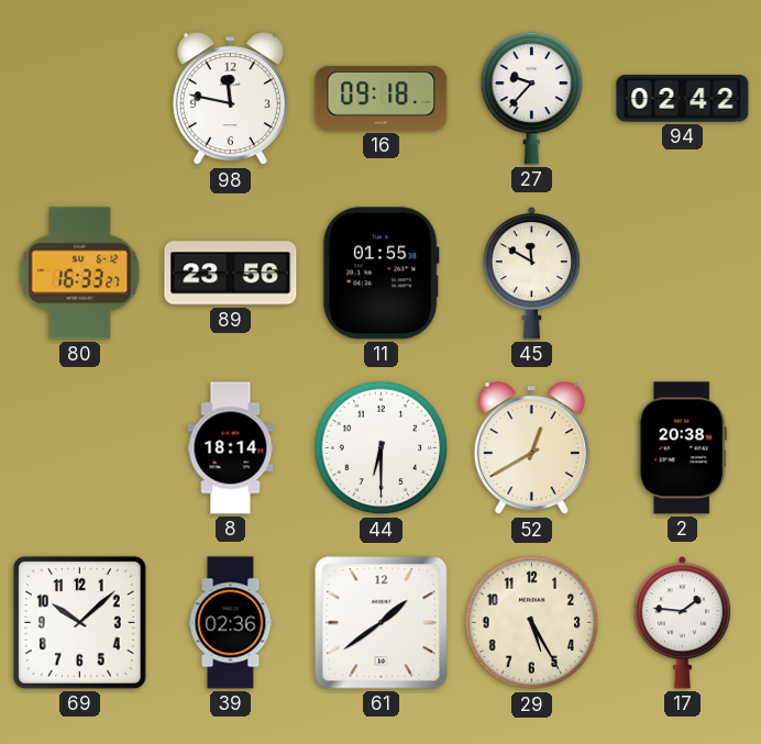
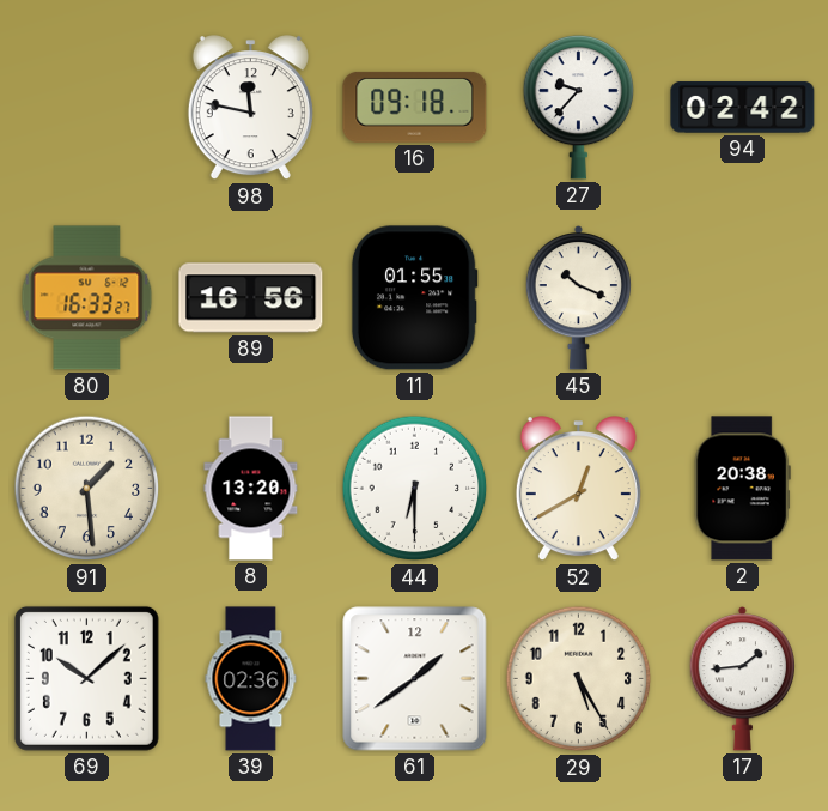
89: 23:56 -> 16:56 (251, 298)
45: 11:50 -> 10:19 (579, 298)
91: none -> 1:29 (87, 489)
8: 18:14 -> 13:20 (251, 489)
17: 1:46 -> 1:44 (743, 679)
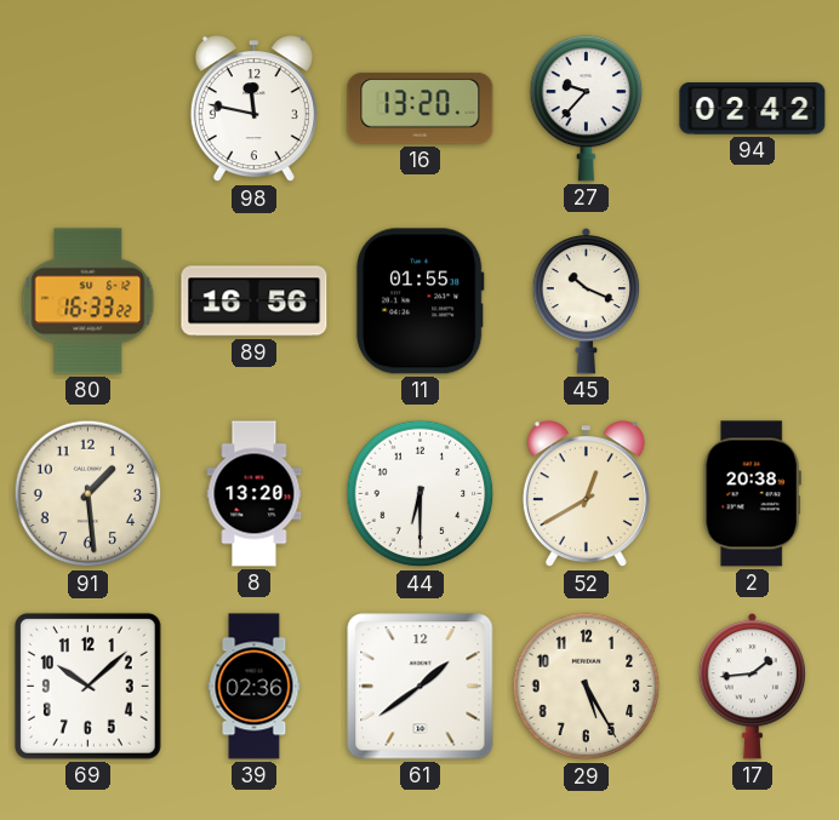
16: 09:18 -> 13:20 (421, 108)
80: 16:33:27 -> 16:33:22 (89, 302)
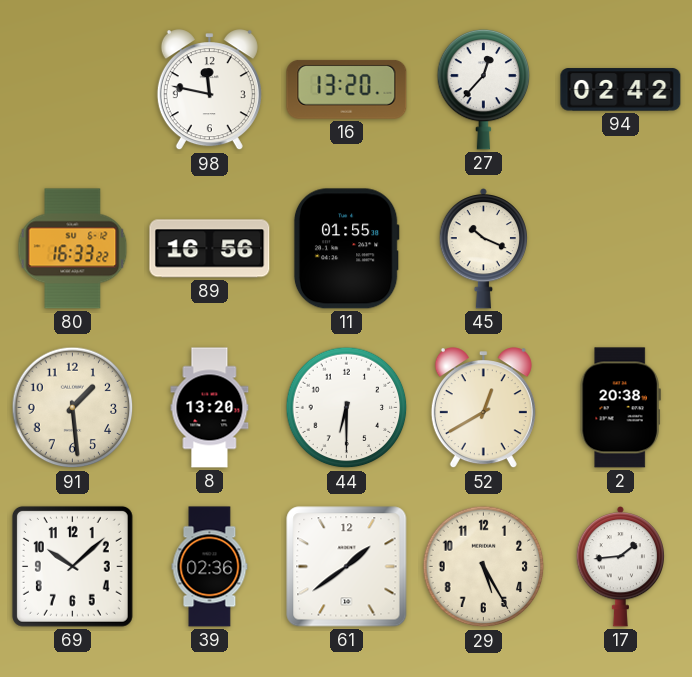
27: 9:37 -> 12:37 (484, 89)
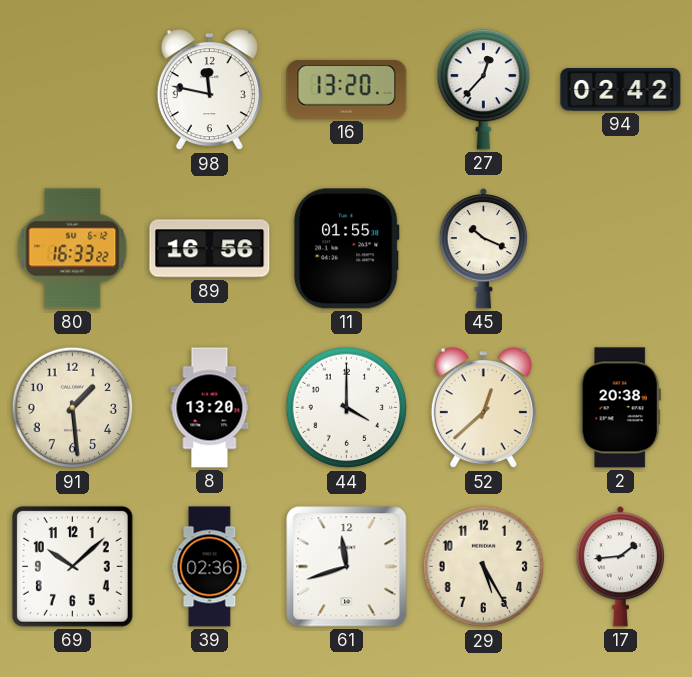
44: 6:30 -> 4:00 (347, 408)
52: 12:40 -> 12:38 (483, 408)
61: 1:39 -> 11:42 (347, 567)
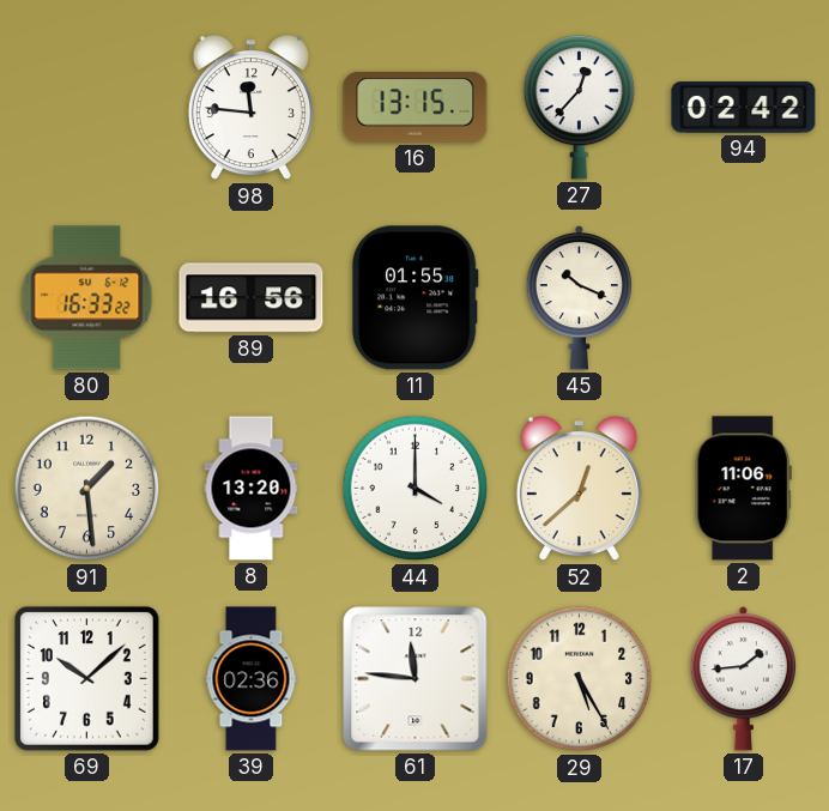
98: 11:47 -> 11:46 (250, 108)
16: 13:20 -> 13:15 (416, 107)
2: 20:38 -> 11:06 (743, 489)
61: 11:42 -> 11:46 (416, 679)
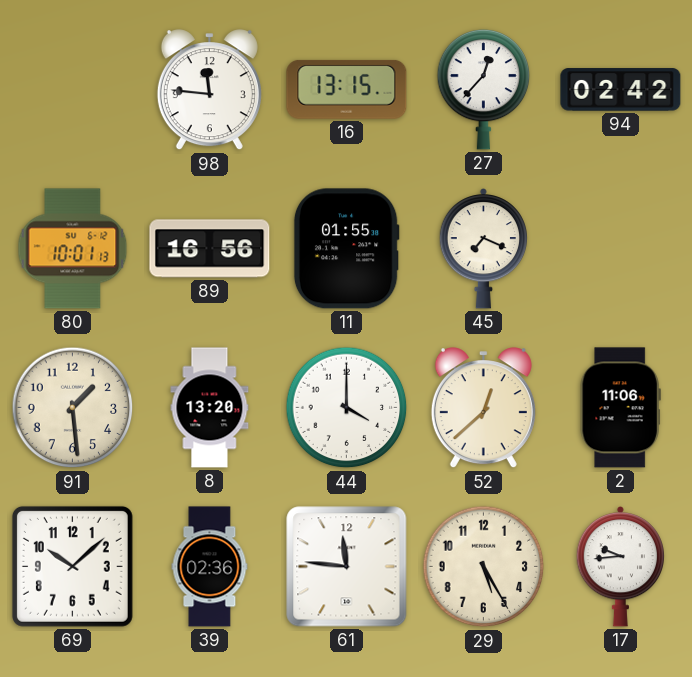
80: 16:33 -> 10:01 (73, 249)
45: 10:19 -> 7:19 (484, 249)
17: 1:44 -> 9:44 (621, 567)
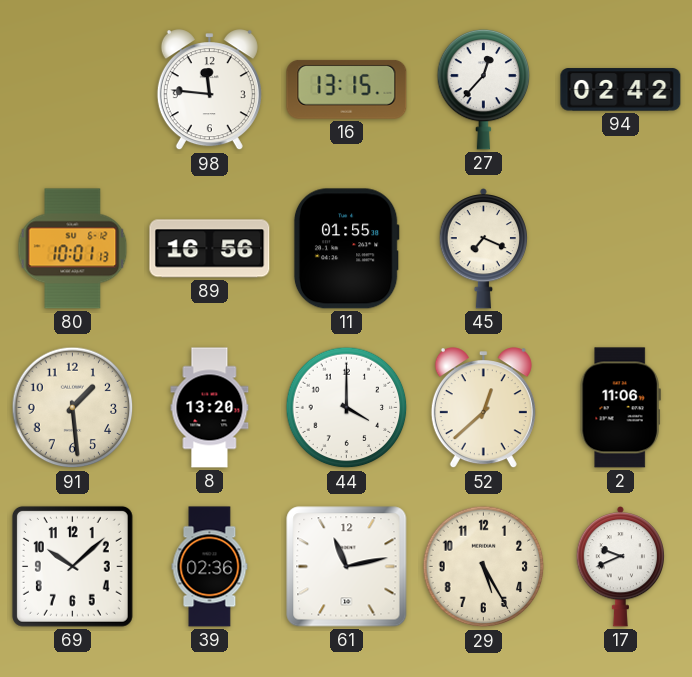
61: 11:46 -> 11:13 (347, 567)
17: 9:44 -> 9:41 (621, 567)
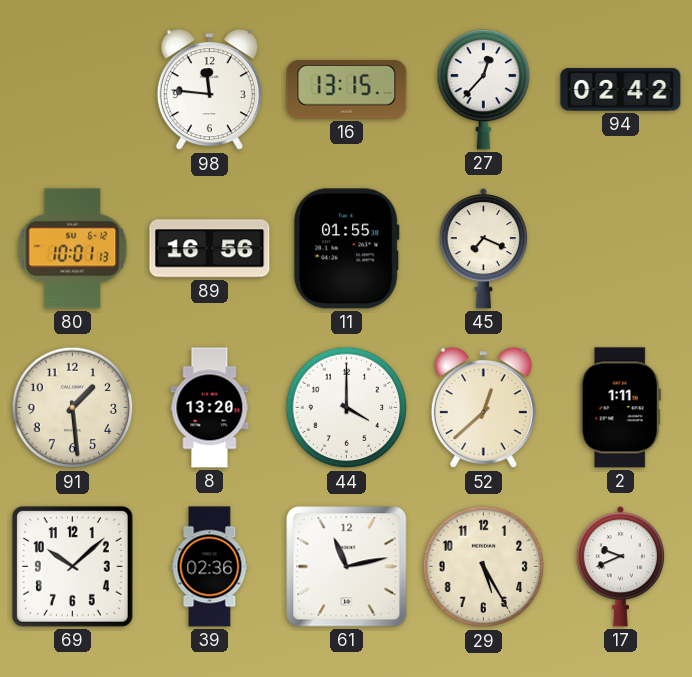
2: 11:06 -> 1:11 (620, 408)
